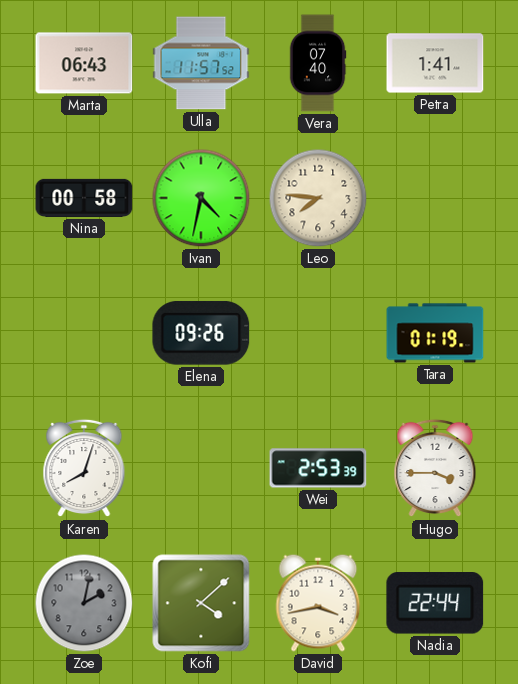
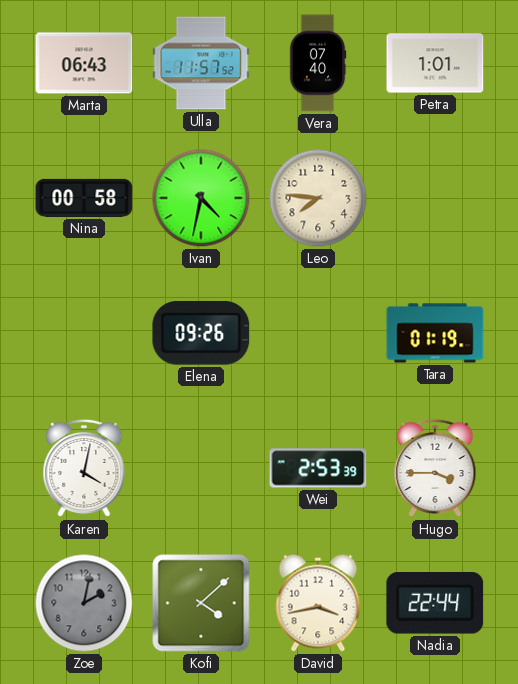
Petra: 1:41 -> 1:01 (435, 63)
Karen: 8:03 -> 4:02 (84, 468)
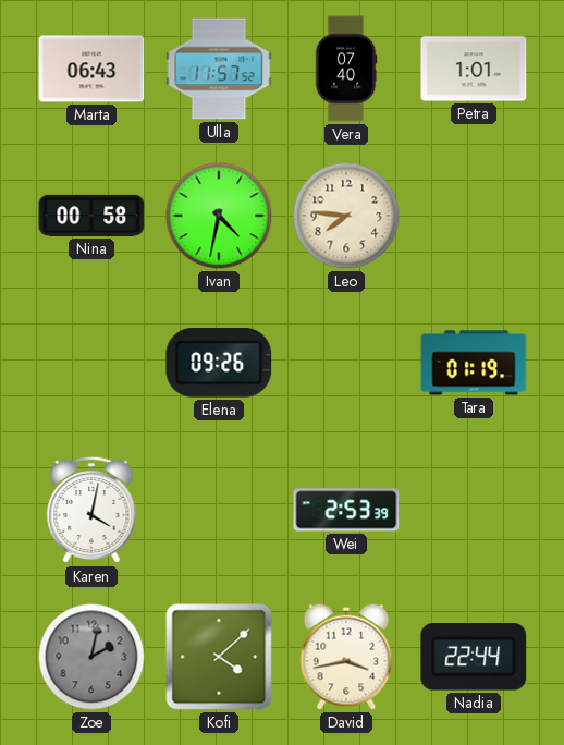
Hugo: 3:45 -> none (435, 468)
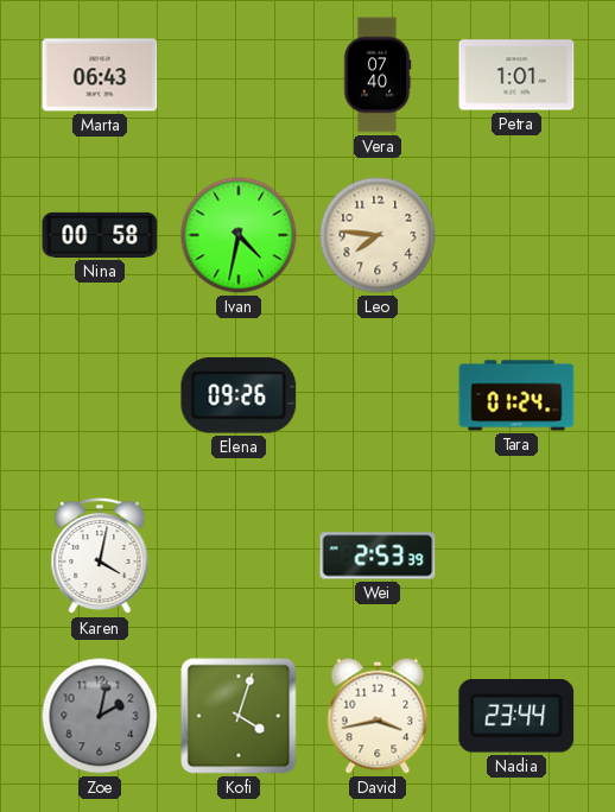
Ulla: 11:57 -> none (219, 69)
Tara: 01:19 -> 01:24 (516, 395)
Kofi: 4:08 -> 4:03 (239, 716)
Nadia: 22:44 -> 23:44 (516, 717)
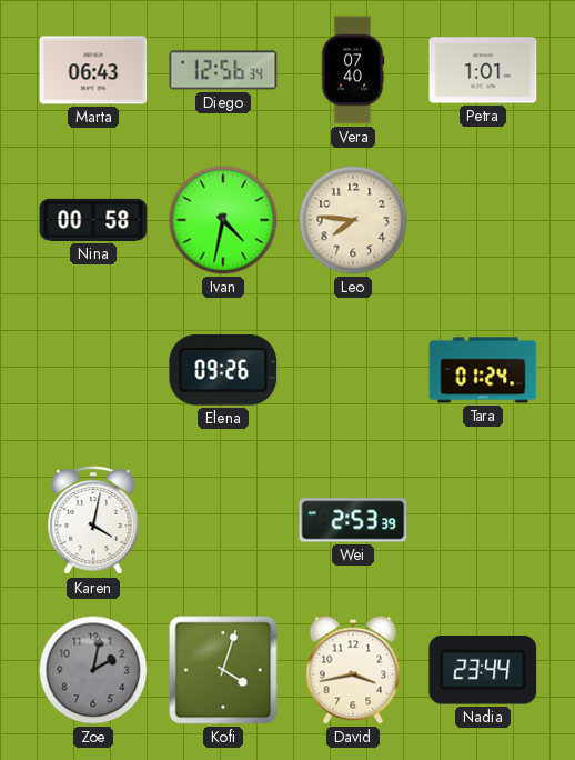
Diego: none -> 12:56 (223, 70)
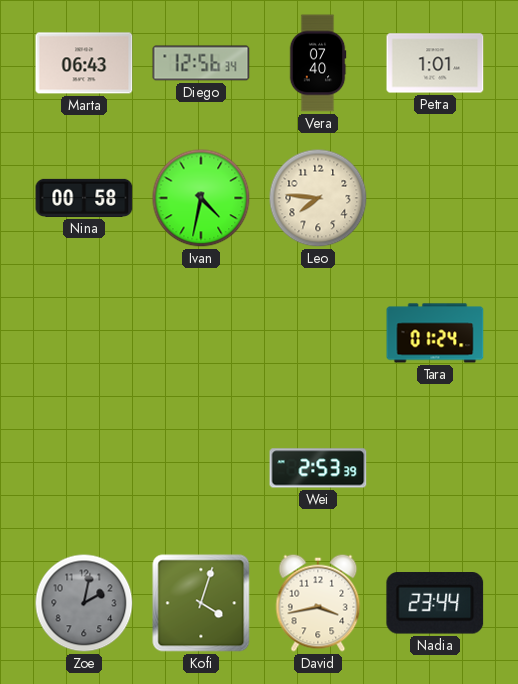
Elena: 09:26 -> none (223, 370)
Karen: 4:02 -> none (93, 520)
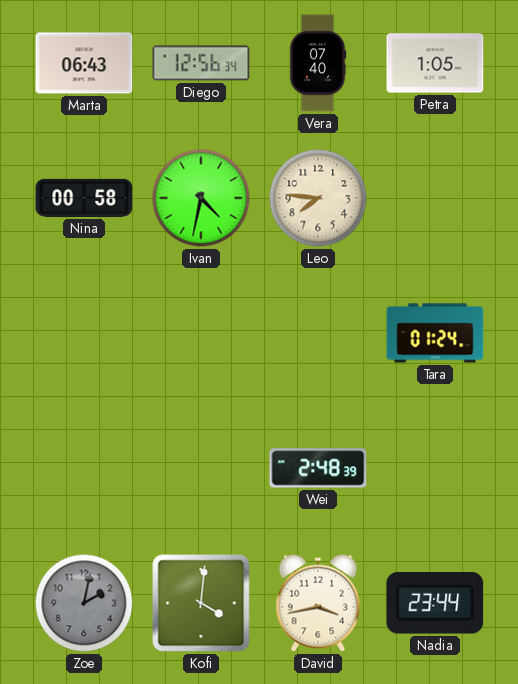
Petra: 1:01 -> 1:05 (435, 63)
Wei: 2:53 -> 2:48 (318, 468)
Kofi: 4:03 -> 4:01 (201, 603)
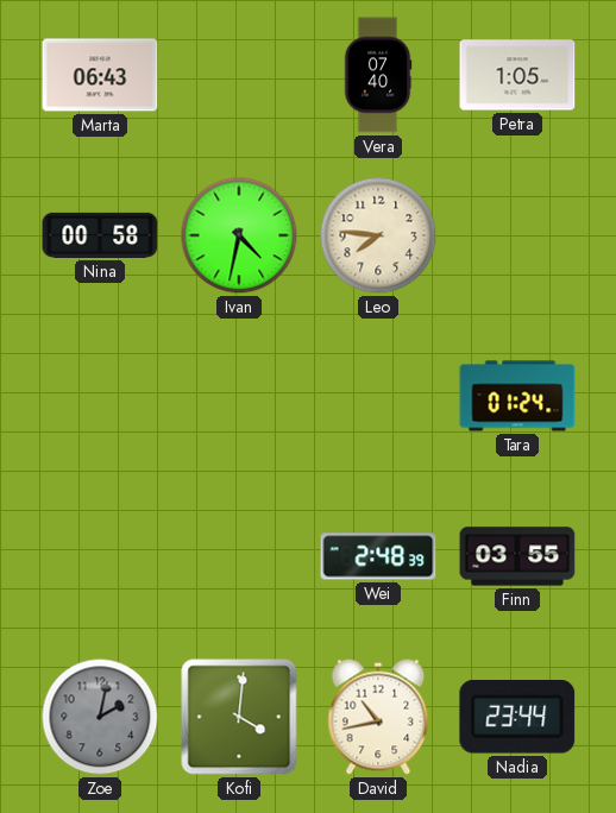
Diego: 12:56 -> none (201, 63)
Finn: none -> 03:55 (517, 556)
David: 3:43 -> 10:43 (378, 717)
